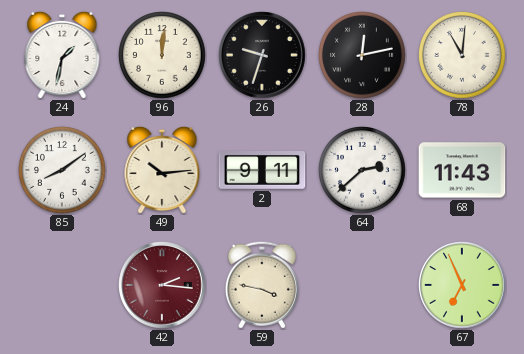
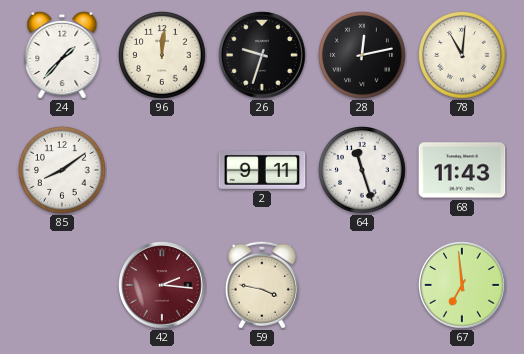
24: 1:32 -> 1:37 (62, 55)
49: 10:14 -> none (162, 170)
64: 2:38 -> 11:27 (363, 171)
67: 6:56 -> 6:59 (462, 285)
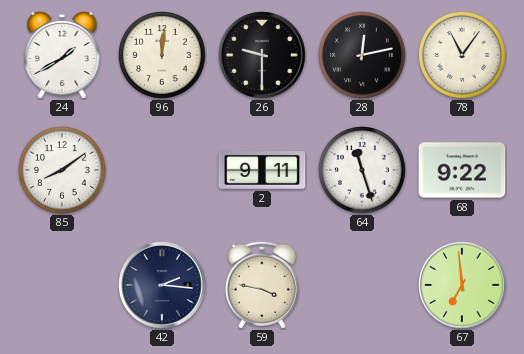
24: 1:37 -> 1:40 (62, 55)
26: 9:33 -> 9:30 (262, 55)
78: 11:01 -> 11:06 (463, 56)
68: 11:43 -> 9:22 (462, 170)
42 dial: burgundy -> navy (162, 285)
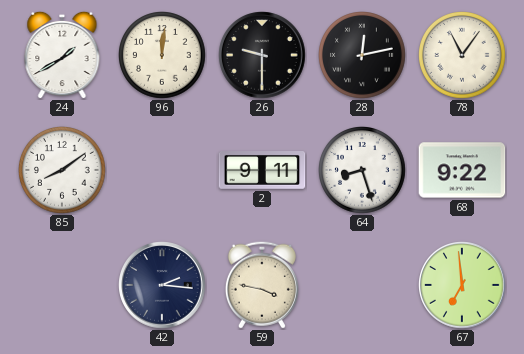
64: 11:27 -> 8:27 (363, 171)
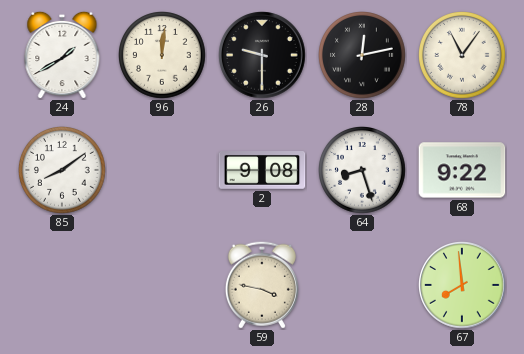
2: 9:11 -> 9:08 (262, 171)
42: 2:16 -> none (162, 285)
67: 6:59 -> 7:59 (462, 285)
